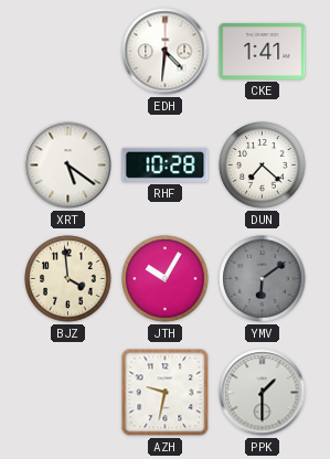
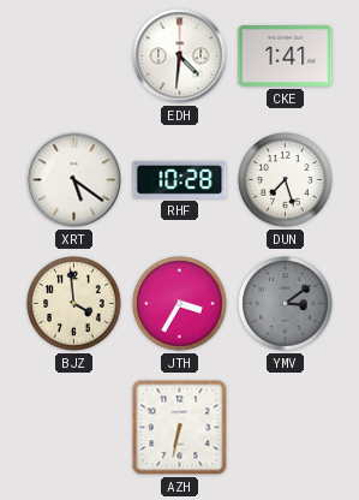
DUN: 7:22 -> 7:27 (286, 180)
JTH: 10:05 -> 3:35 (180, 304)
YMV: 6:09 -> 3:09 (286, 304)
AZH: 9:32 -> 6:32 (180, 428)
PPK: 1:30 -> none (263, 393)
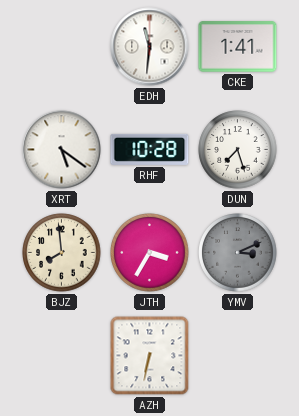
EDH: 4:31 -> 11:31 (150, 47)
BJZ: 3:59 -> 7:59 (62, 253)
YMV: 3:09 -> 3:11 (238, 253)
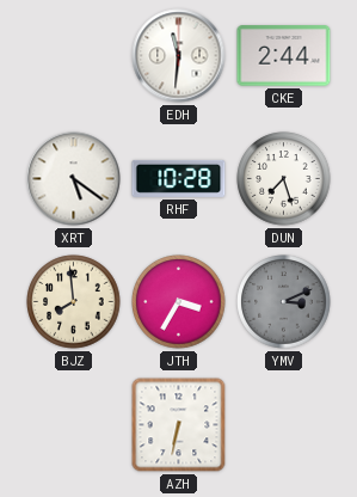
CKE: 1:41 -> 2:44 (284, 56)
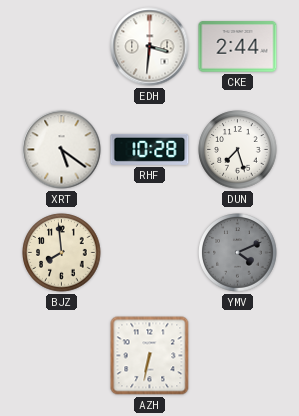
EDH: 11:31 -> 3:31 (150, 47)
JTH: 3:35 -> none (179, 302)
YMV: 3:11 -> 4:11 (238, 253)
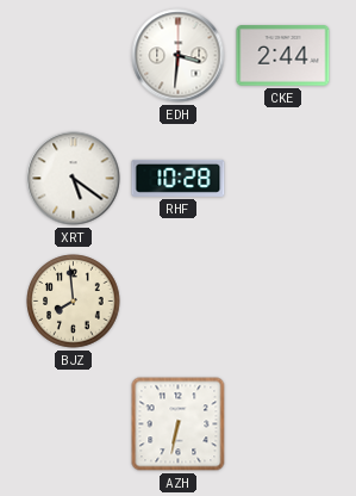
DUN: 7:27 -> none (238, 150)
YMV: 4:11 -> none (238, 253)
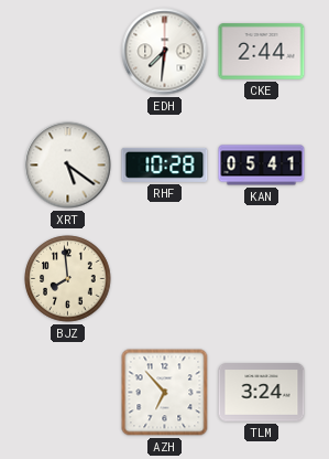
EDH: 3:31 -> 7:31 (165, 52)
KAN: none -> 05:41 (262, 166)
AZH: 6:32 -> 6:53 (165, 393)
TLM: none -> 3:24 (262, 393)
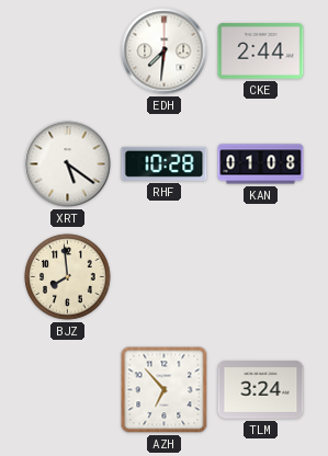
KAN: 05:41 -> 01:08 (261, 164)
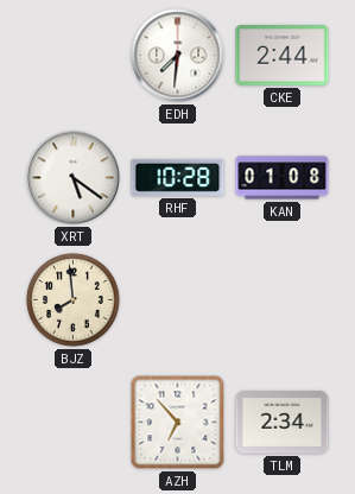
TLM: 3:24 -> 2:34 (283, 423)
